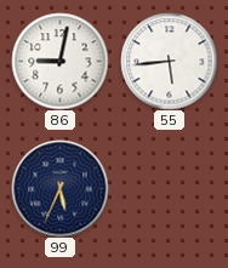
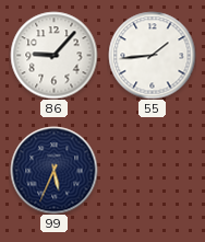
86: 9:02 -> 9:07 (53, 55)
55: 5:44 -> 1:44 (152, 55)
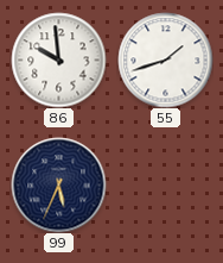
86: 9:07 -> 9:59 (58, 60)
55: 1:44 -> 1:42 (165, 60)
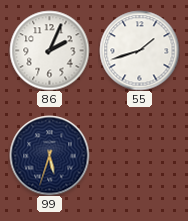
86: 9:59 -> 2:04 (49, 50)
99: 5:34 -> 5:33 (49, 155)
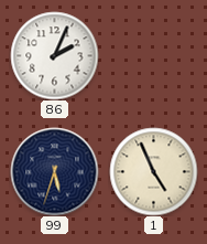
55: 1:42 -> none (139, 50)
1: none -> 4:56 (153, 171)
